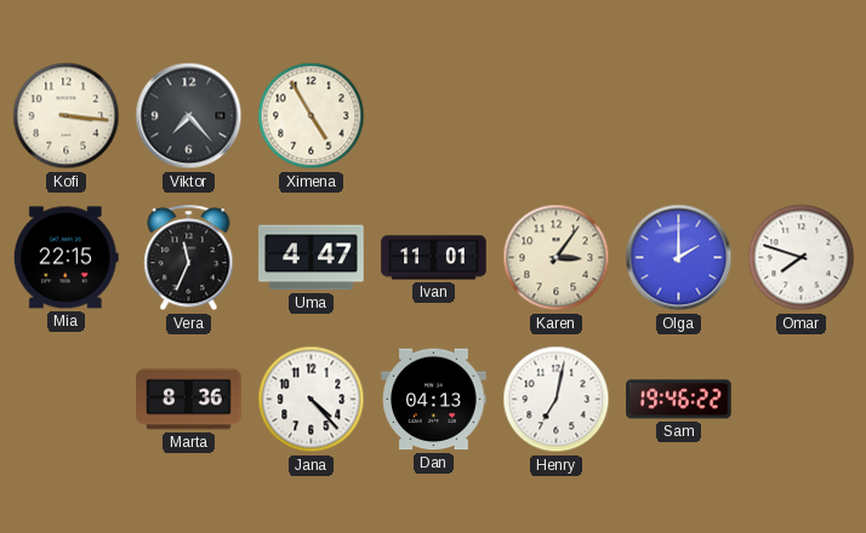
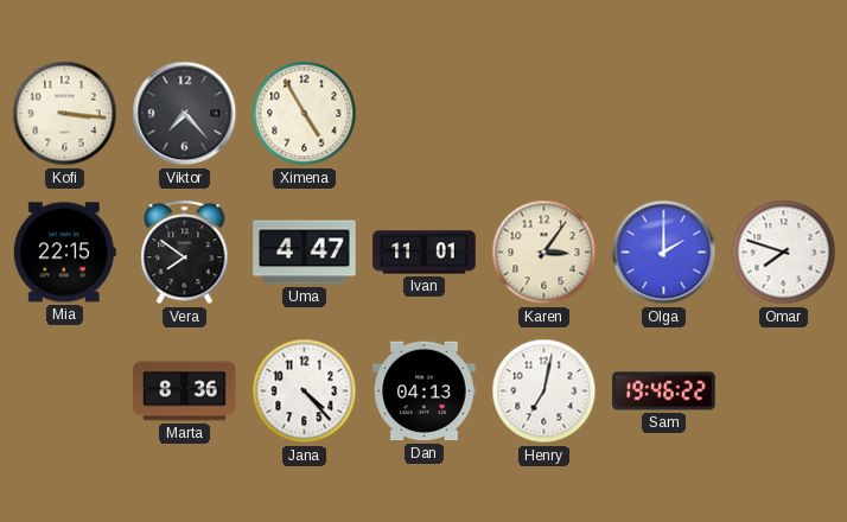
Vera: 11:34 -> 7:51 (185, 253)
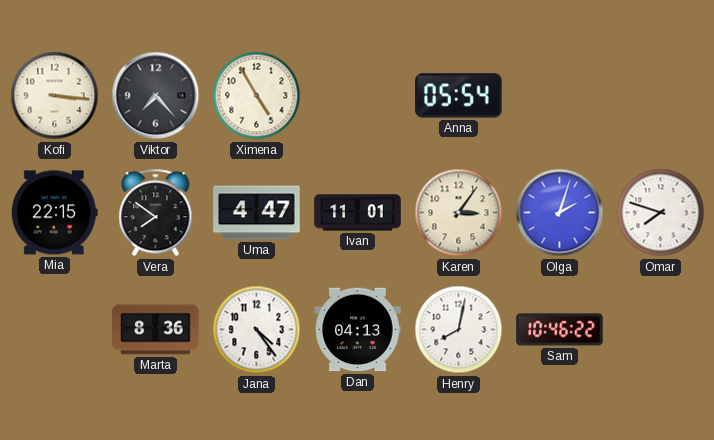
Anna: none -> 05:54 (459, 96)
Olga: 2:00 -> 2:03 (560, 213)
Jana: 4:23 -> 4:24 (257, 330)
Henry: 7:02 -> 8:02 (459, 330)
Sam: 19:46 -> 10:46 (560, 330)
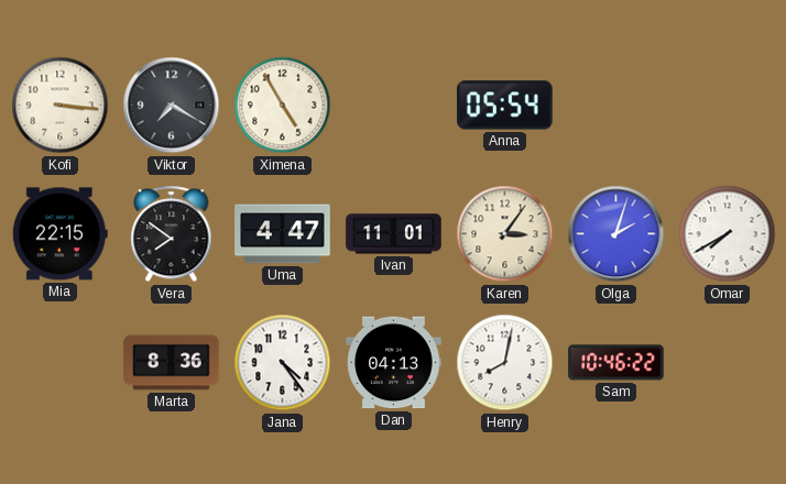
Viktor: 7:23 -> 7:20 (172, 106)
Omar: 7:48 -> 7:40 (728, 234)
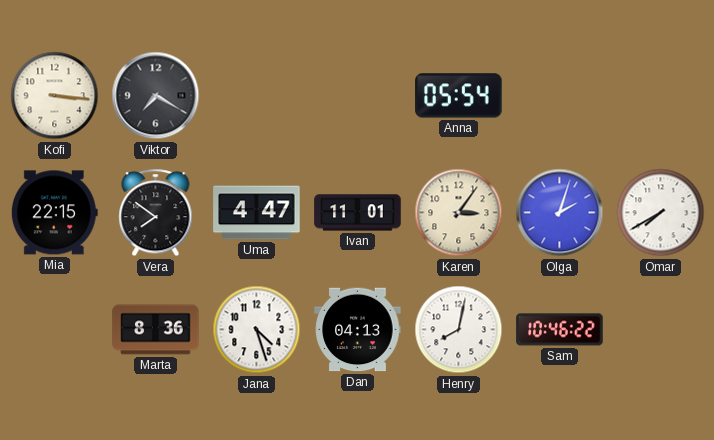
Ximena: 4:55 -> none (283, 106)
Jana: 4:24 -> 4:27 (257, 330)
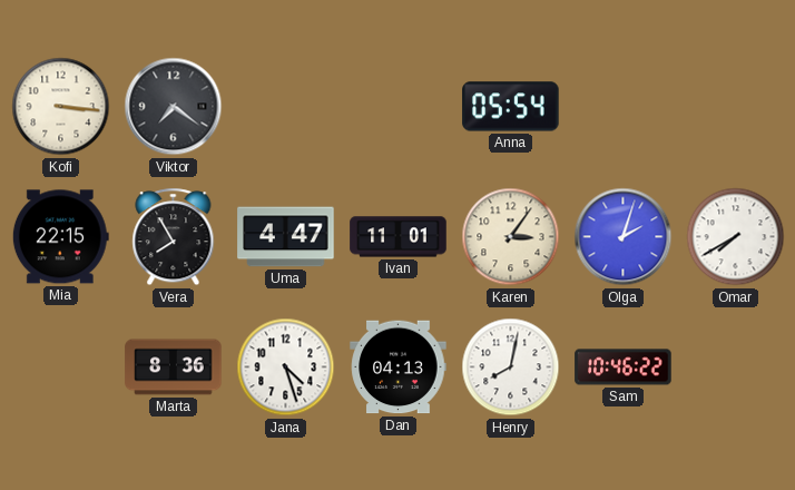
Viktor: 7:20 -> 7:21 (174, 107)
Vera: 7:51 -> 7:55 (174, 237)
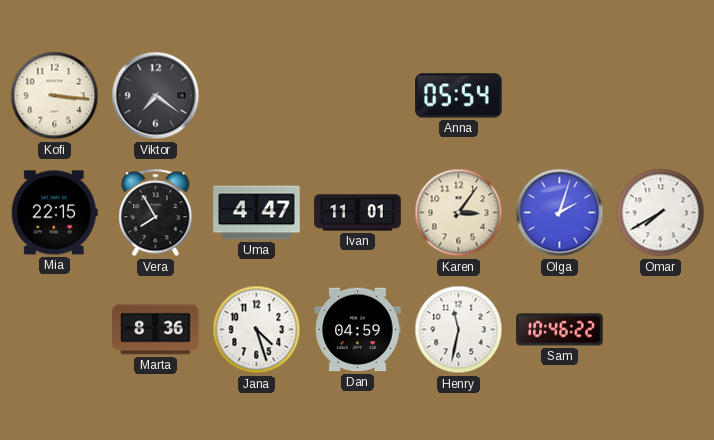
Dan: 04:13 -> 04:59 (358, 330)
Henry: 8:02 -> 11:32 (459, 330)
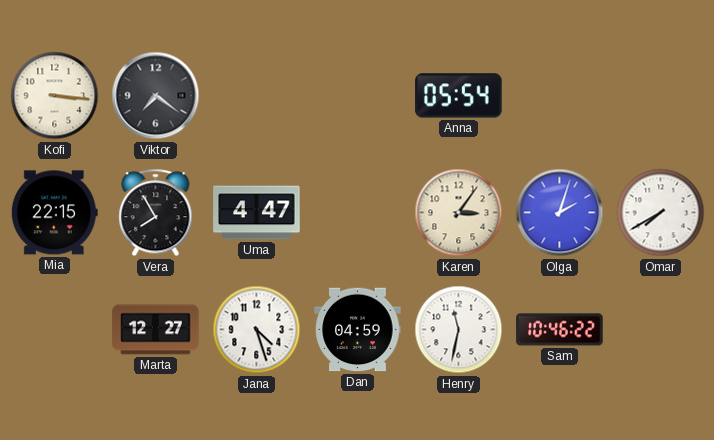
Ivan: 11:01 -> none (358, 213)
Marta: 8:36 -> 12:27 (156, 330)
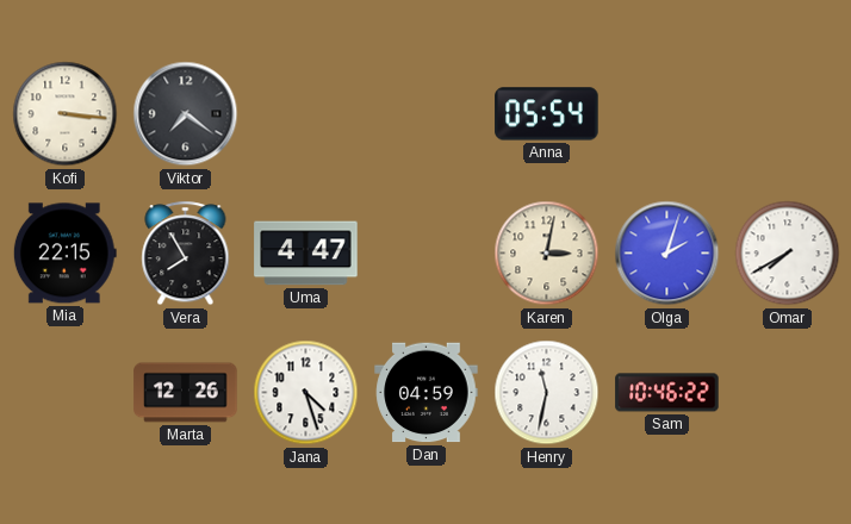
Karen: 3:06 -> 3:02 (547, 254)
Marta: 12:27 -> 12:26 (186, 393)
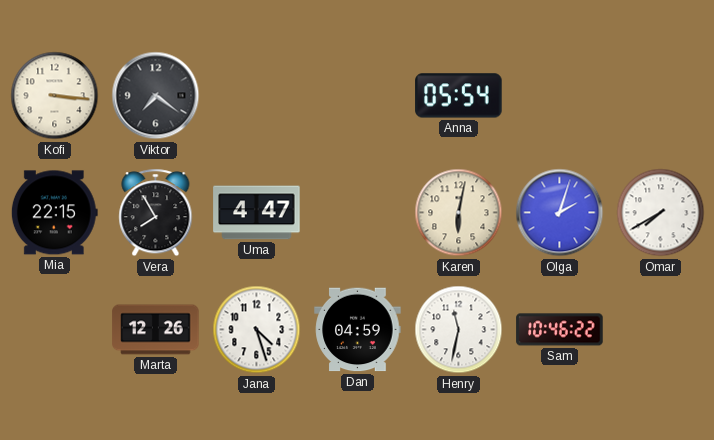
Karen: 3:02 -> 6:02 (459, 213)
